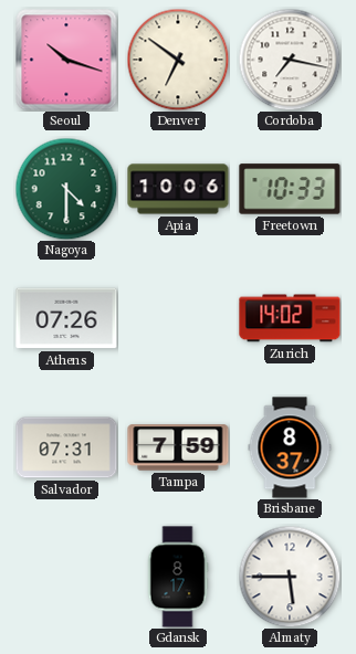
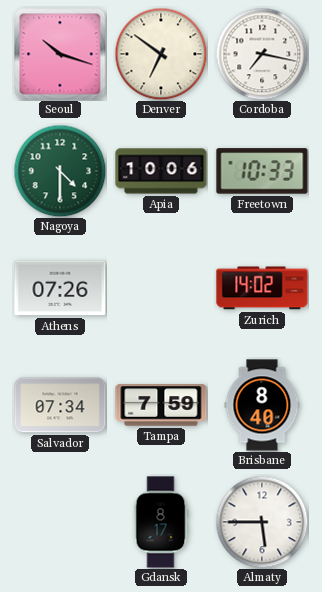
Salvador: 07:31 -> 07:34 (60, 405)
Brisbane: 8:37 -> 8:40 (262, 405)
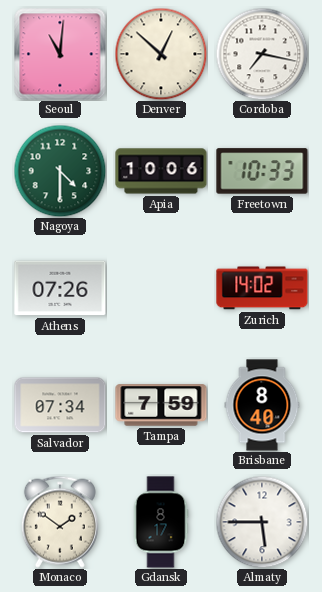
Seoul: 10:18 -> 11:01 (60, 54)
Denver: 6:51 -> 12:52 (161, 54)
Monaco: none -> 1:51 (60, 522)
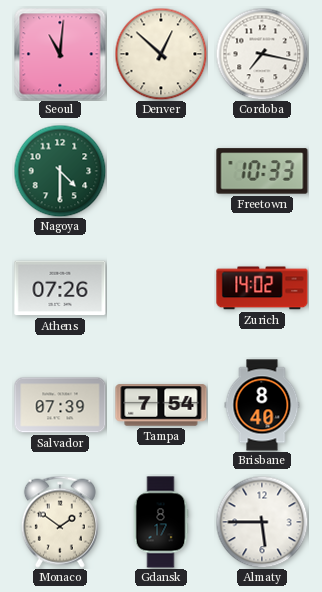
Apia: 10:06 -> none (161, 171)
Salvador: 07:34 -> 07:39 (60, 405)
Tampa: 7:59 -> 7:54 (161, 405)
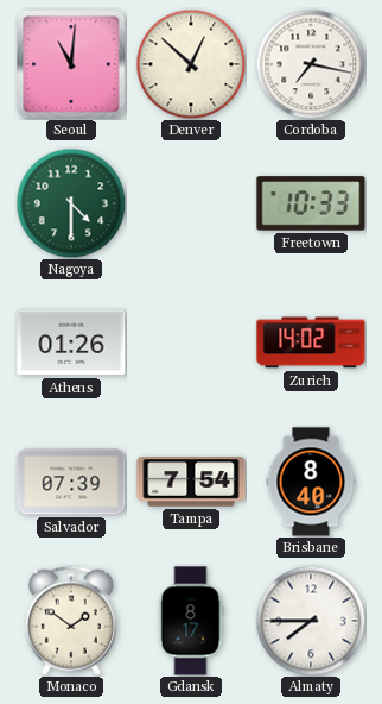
Athens: 07:26 -> 01:26 (71, 342)
Almaty: 5:45 -> 7:45 (311, 621)
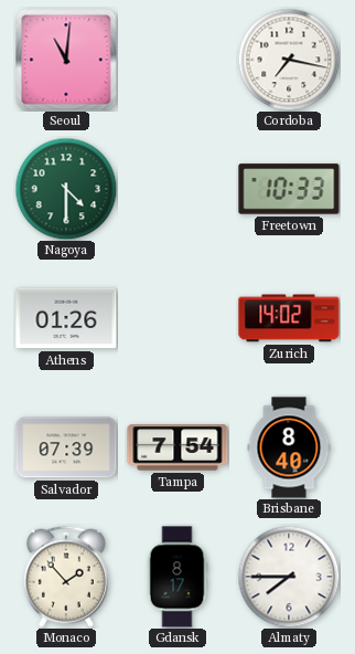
Denver: 12:52 -> none (191, 64)
Monaco: 1:51 -> 1:53 (66, 577)
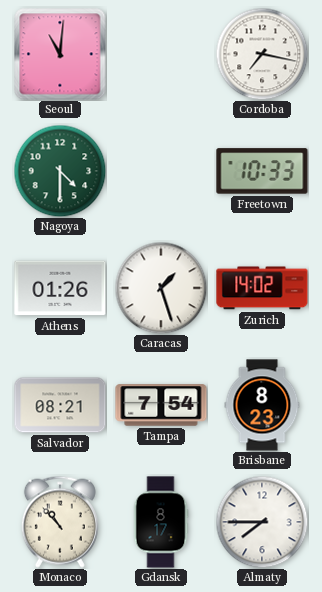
Caracas: none -> 1:27 (161, 288)
Salvador: 07:39 -> 08:21 (60, 405)
Brisbane: 8:40 -> 8:23 (262, 405)
Monaco: 1:53 -> 10:53 (60, 522)
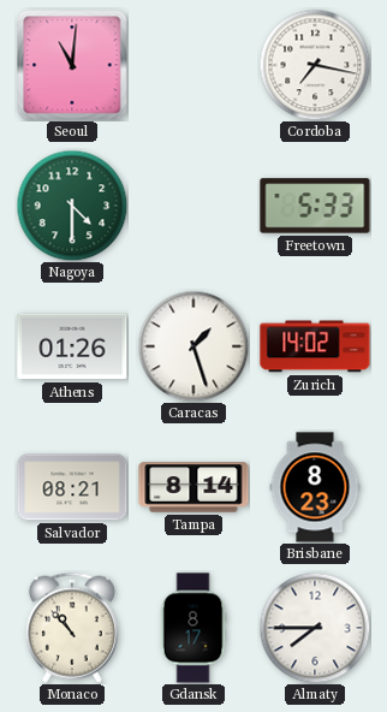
Freetown: 10:33 -> 5:33 (315, 206)
Tampa: 7:54 -> 8:14 (194, 487)
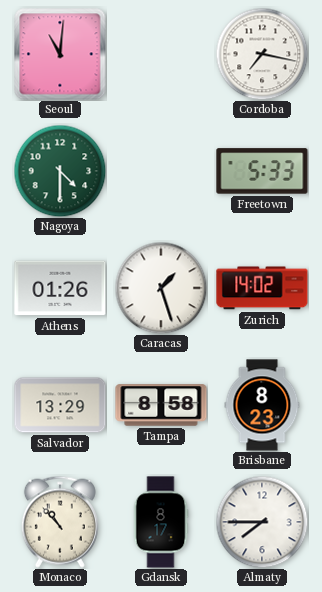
Salvador: 08:21 -> 13:29 (60, 405)
Tampa: 8:14 -> 8:58 (161, 405)
